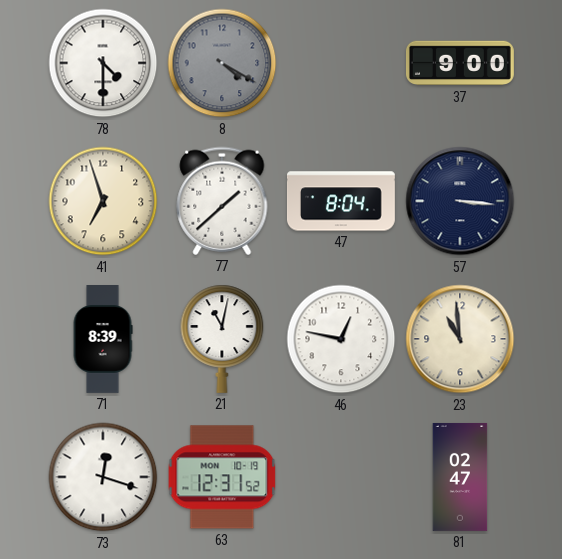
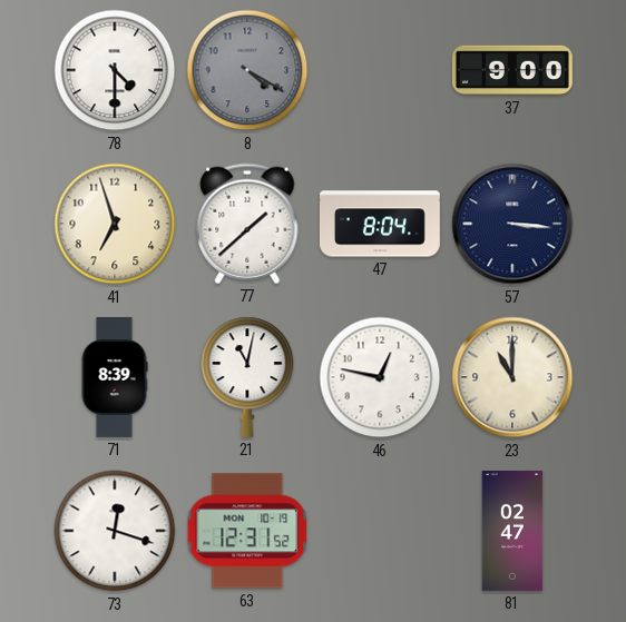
23: 10:59 -> 11:00 (512, 377)
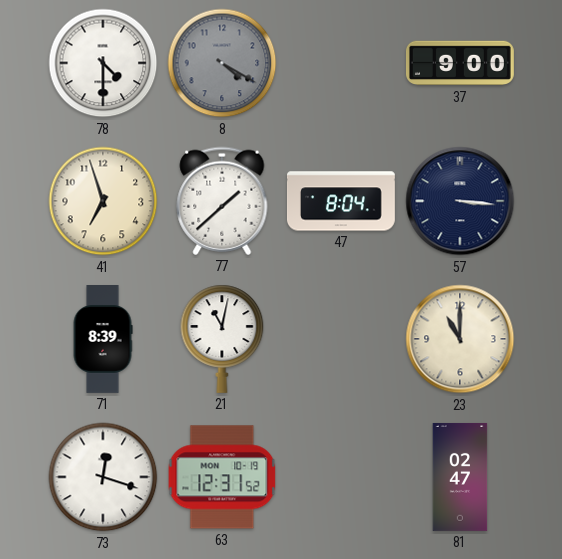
46: 12:47 -> none (380, 377)
